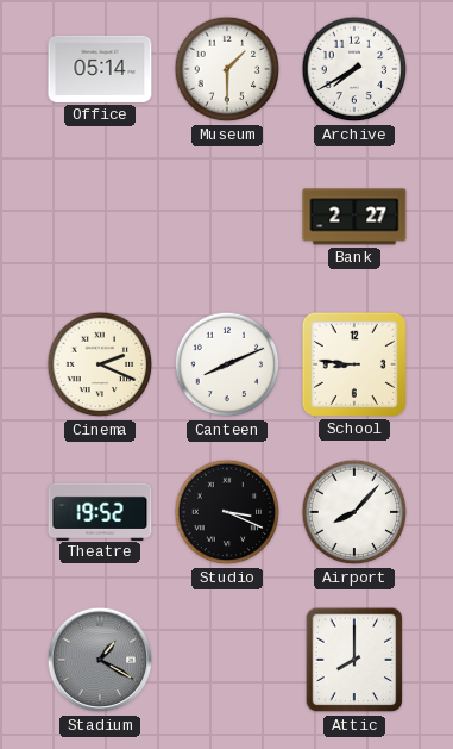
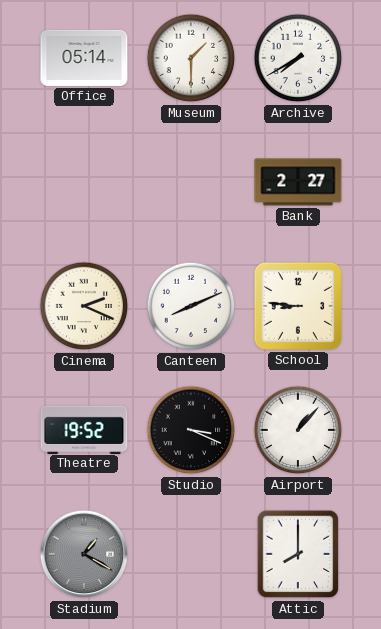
Airport: 8:07 -> 1:07 (298, 430)
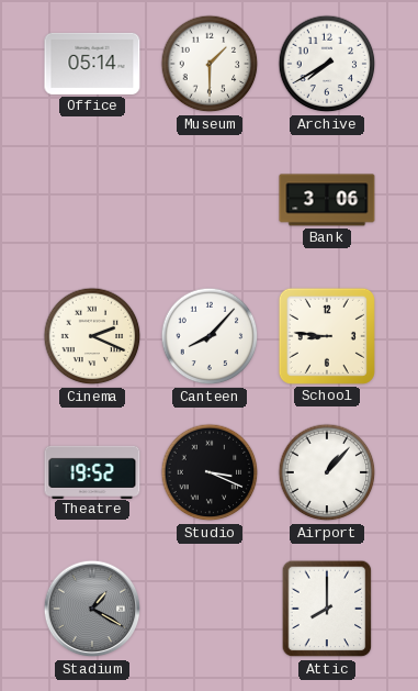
Bank: 2:27 -> 3:06 (327, 200)
Canteen: 8:11 -> 8:07 (210, 336)
